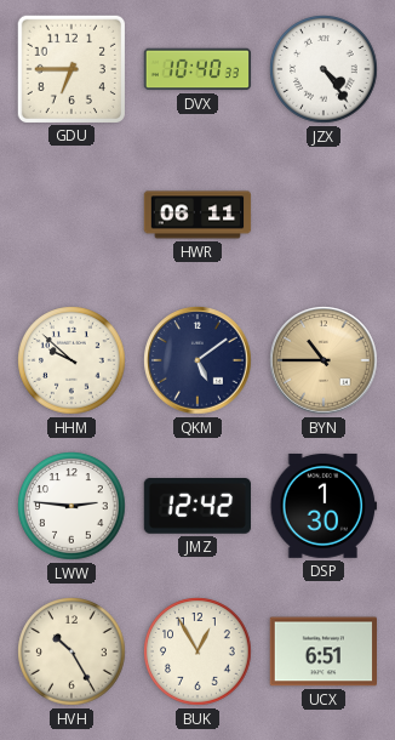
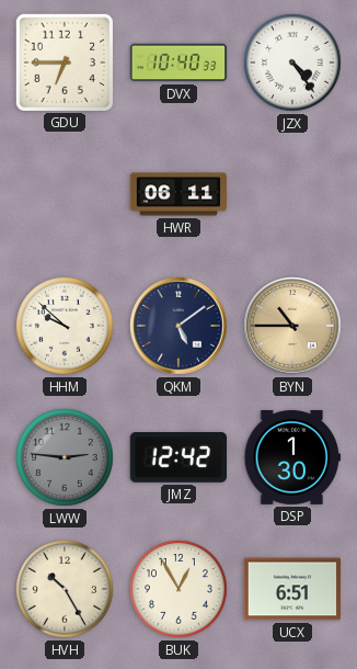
LWW dial: white -> grey (65, 457)
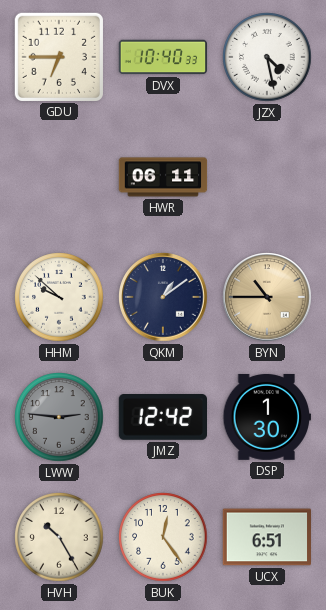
JZX: 4:24 -> 4:28 (267, 57)
QKM: 5:09 -> 1:09 (163, 297)
BUK: 12:55 -> 12:24 (163, 537)
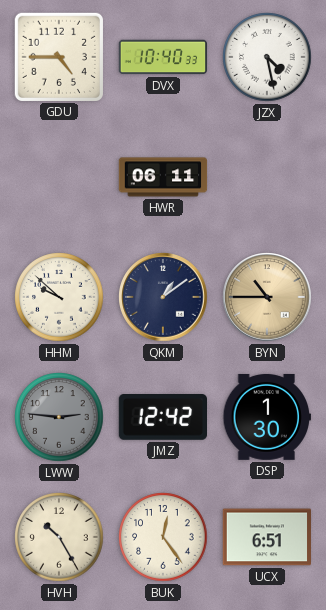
GDU: 6:45 -> 4:45 (58, 56)
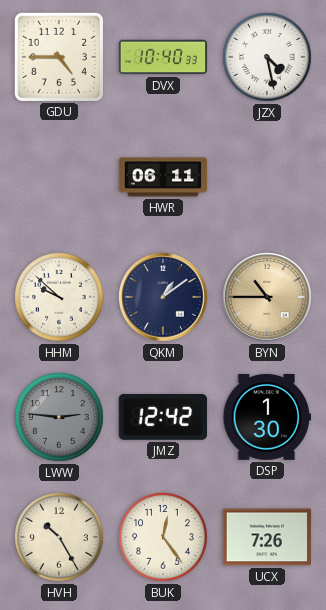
UCX: 6:51 -> 7:26 (266, 537)
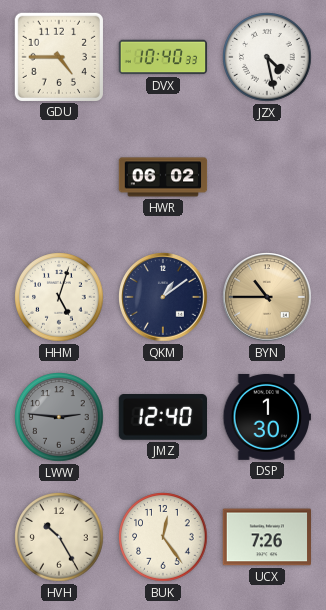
HWR: 06:11 -> 06:02 (163, 177)
HHM: 9:52 -> 5:03 (59, 297)
JMZ: 12:42 -> 12:40 (162, 418)
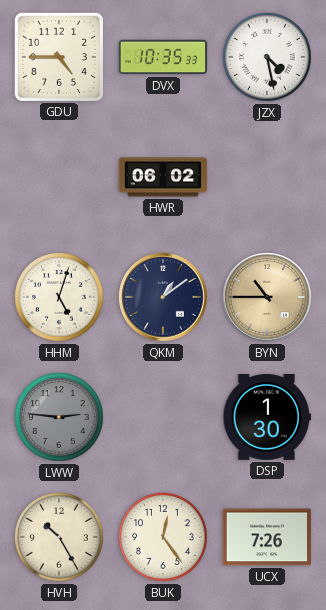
DVX: 10:40 -> 10:35 (163, 57)
JMZ: 12:40 -> none (162, 418)
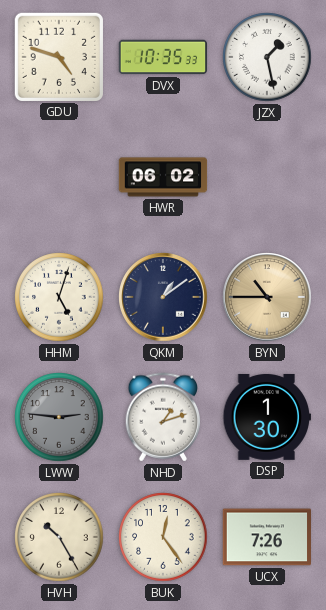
GDU: 4:45 -> 4:48 (58, 56)
JZX: 4:28 -> 1:28 (267, 57)
NHD: none -> 1:12 (163, 417)
